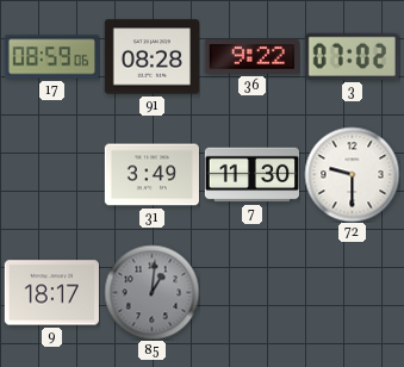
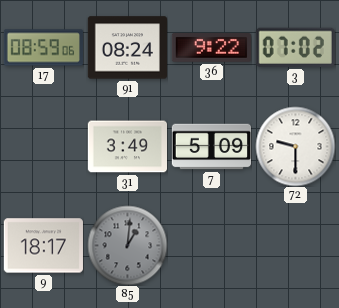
91: 08:28 -> 08:24 (127, 48)
7: 11:30 -> 5:09 (211, 147)
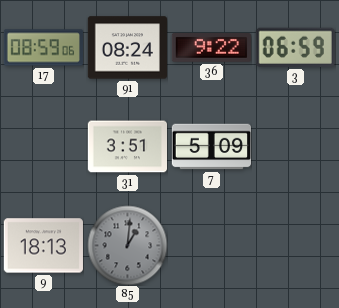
3: 07:02 -> 06:59 (295, 47)
31: 3:49 -> 3:51 (127, 147)
72: 9:30 -> none (295, 146)
9: 18:17 -> 18:13 (43, 246)
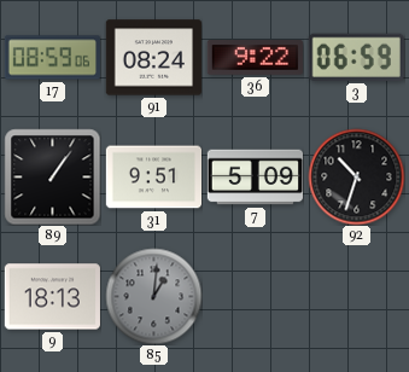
89: none -> 1:06 (52, 176)
31: 3:51 -> 9:51 (153, 178)
92: none -> 10:33 (356, 176)
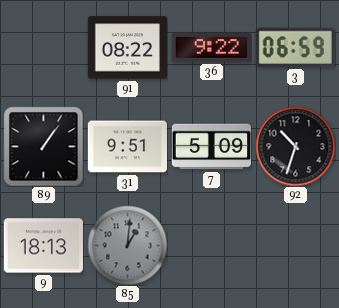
17: 08:59 -> none (52, 58)
91: 08:24 -> 08:22 (127, 48)
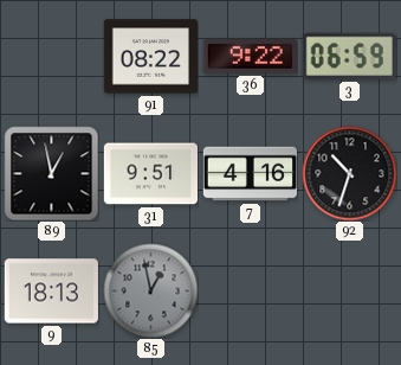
89: 1:06 -> 12:58 (51, 173)
7: 5:09 -> 4:16 (250, 174)
85: 1:01 -> 12:58 (150, 290)
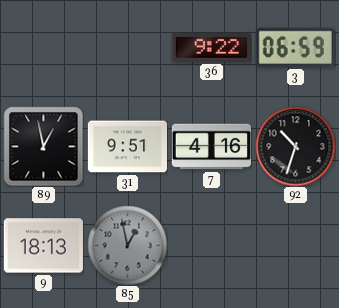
91: 08:22 -> none (150, 57)
